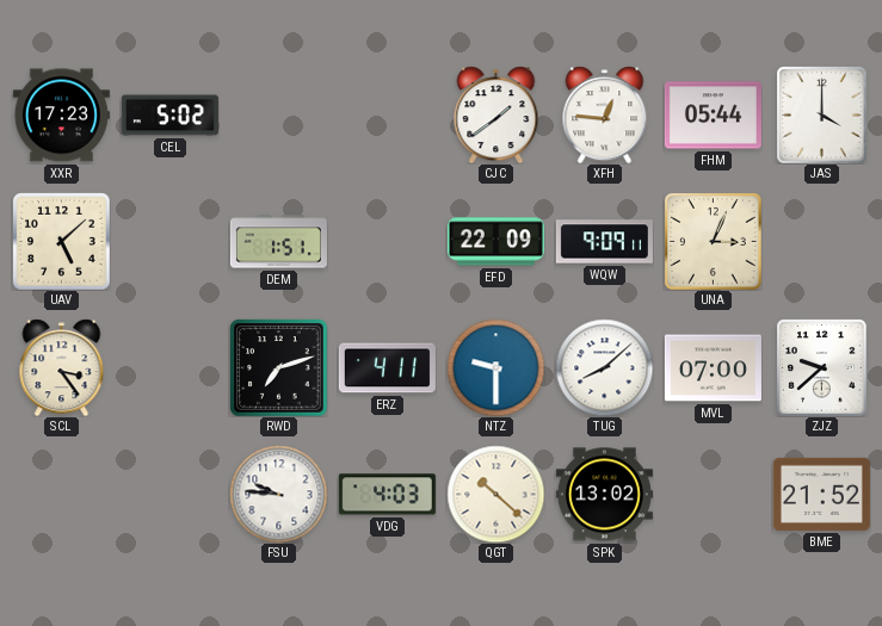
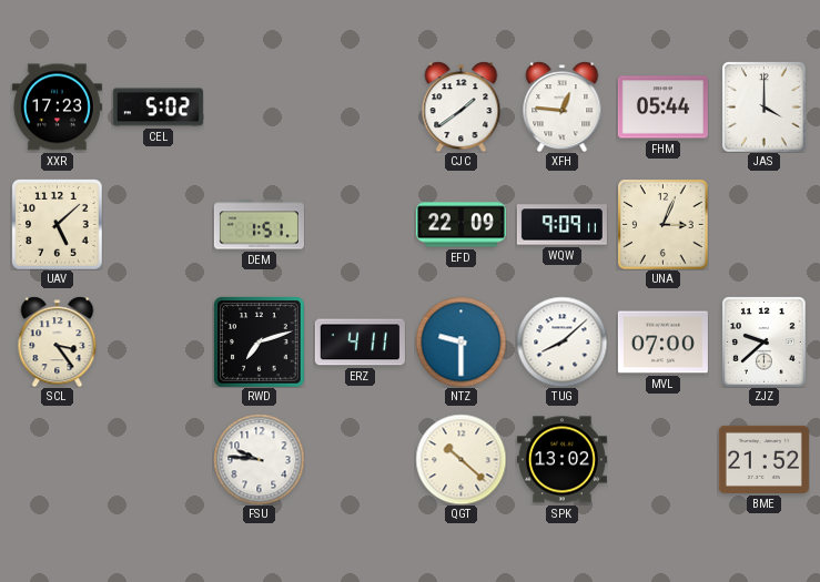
VDG: 4:03 -> none (387, 495)
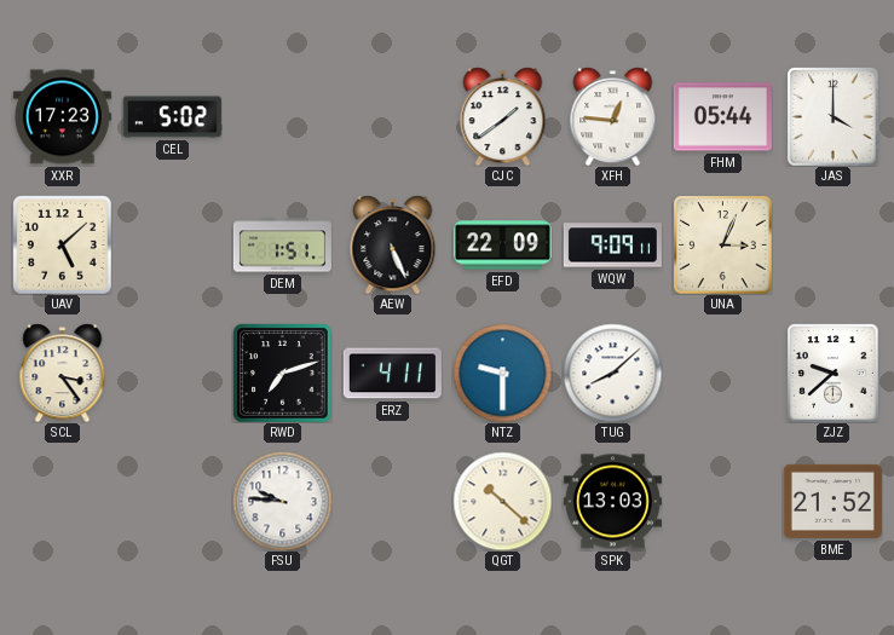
AEW: none -> 5:26 (393, 244)
MVL: 07:00 -> none (662, 343)
SPK: 13:02 -> 13:03 (612, 502)
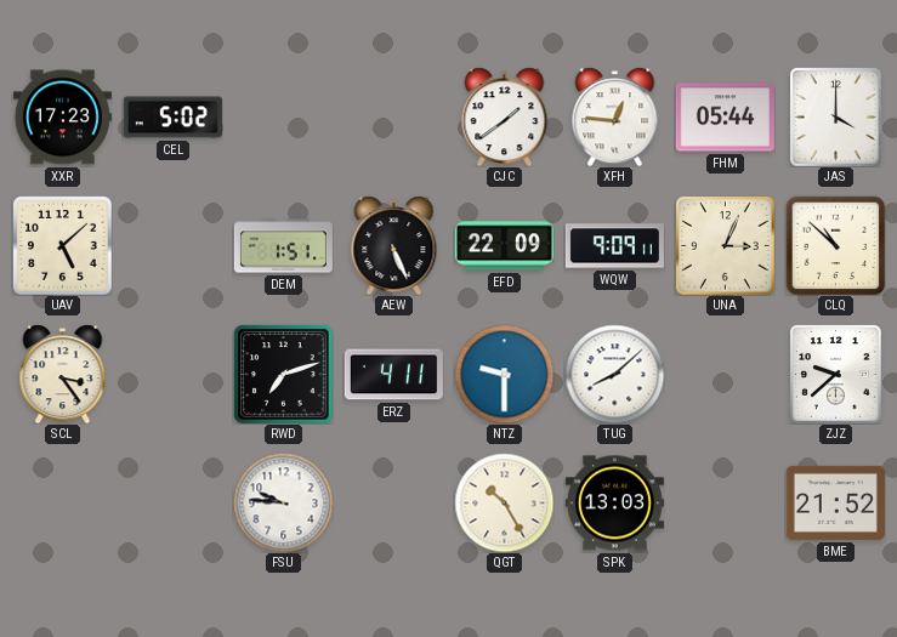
CLQ: none -> 10:52 (835, 245)
QGT: 10:22 -> 10:25 (504, 502)
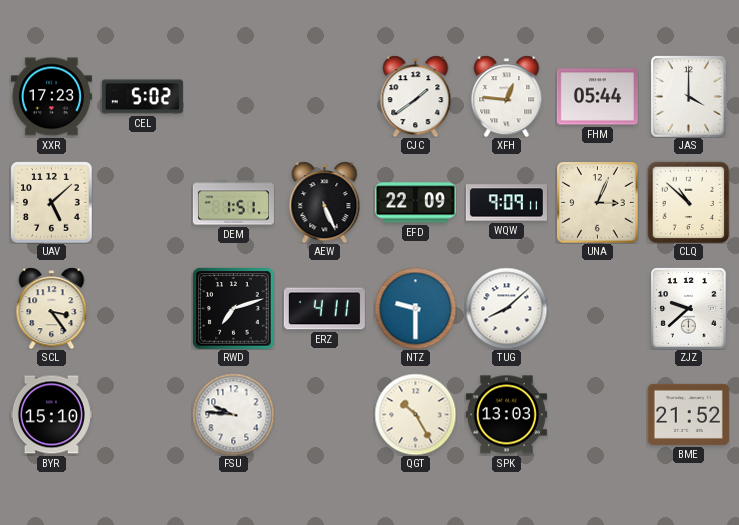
BYR: none -> 15:10 (51, 415)
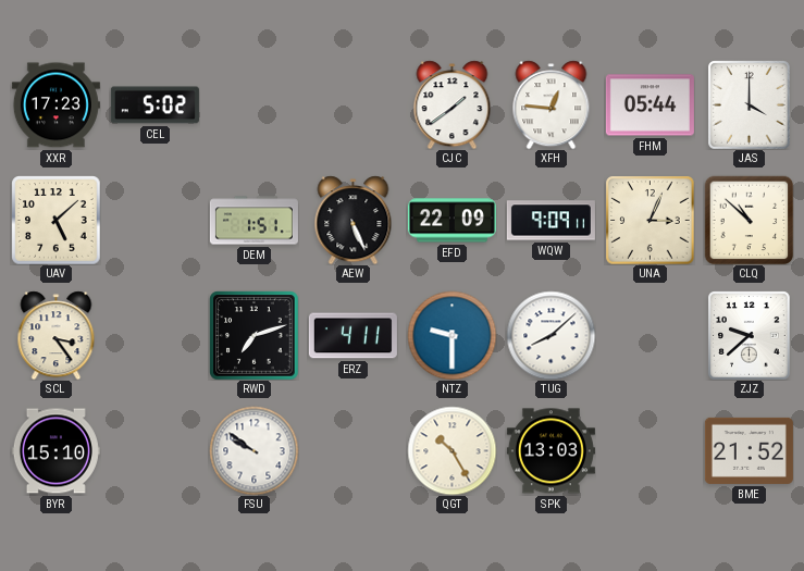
FSU: 9:46 -> 9:51 (253, 450)
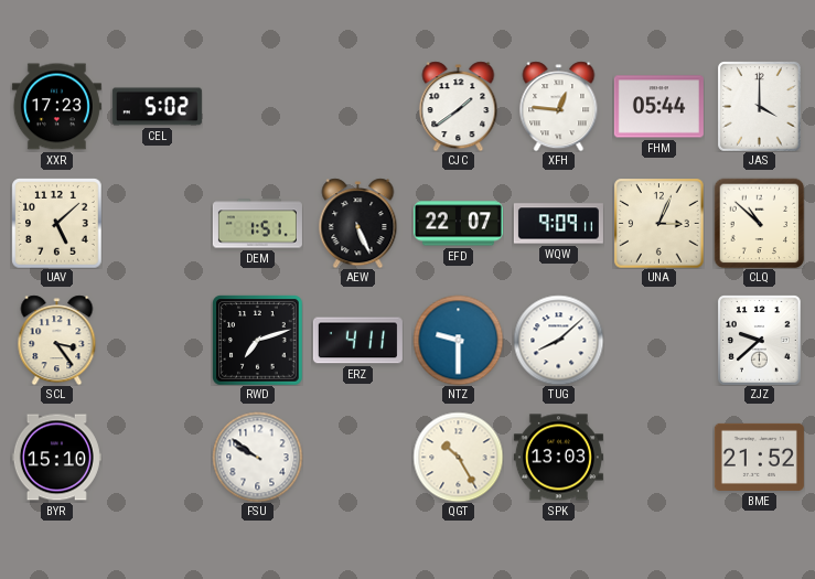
EFD: 22:09 -> 22:07 (458, 224)
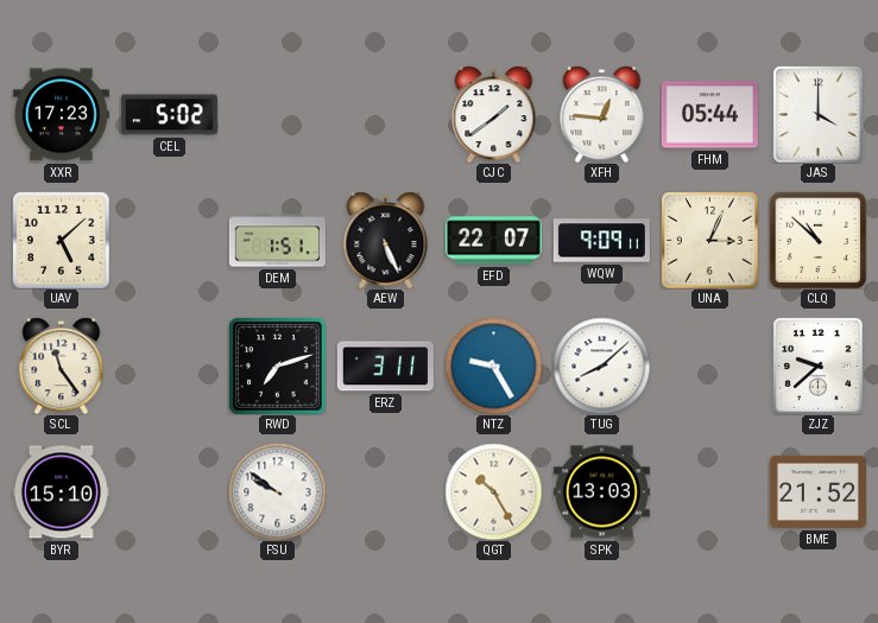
SCL: 3:24 -> 11:24 (62, 365)
ERZ: 4:11 -> 3:11 (385, 367)
NTZ: 9:30 -> 9:25 (493, 365)
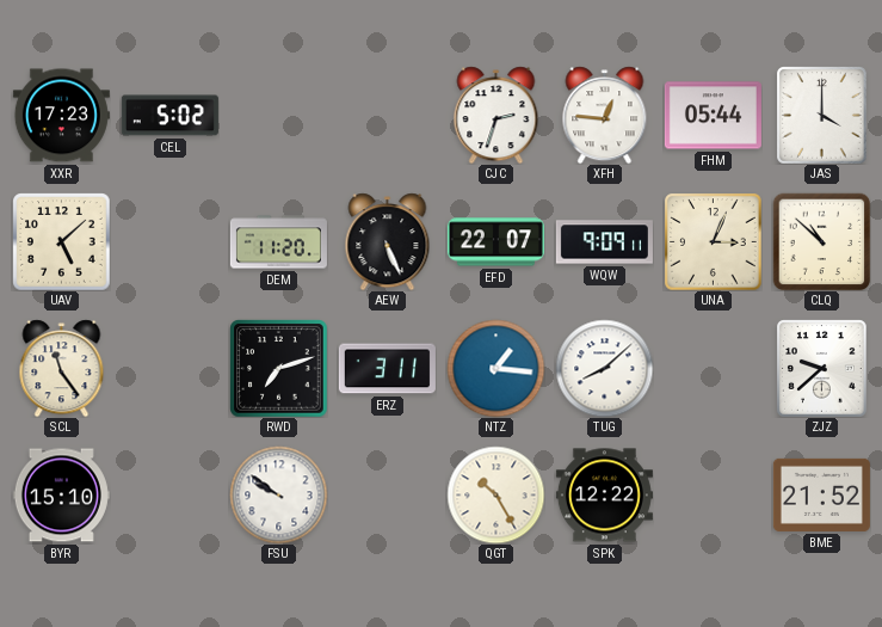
CJC: 1:39 -> 2:33 (496, 115)
DEM: 1:51 -> 11:20 (278, 242)
NTZ: 9:25 -> 1:16 (495, 368)
SPK: 13:03 -> 12:22 (604, 496)
